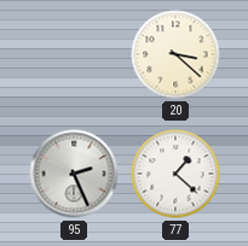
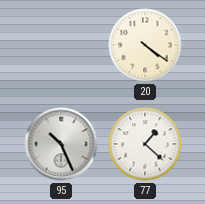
20: 3:22 -> 4:21 (145, 45)
95: 2:26 -> 10:26 (61, 144)
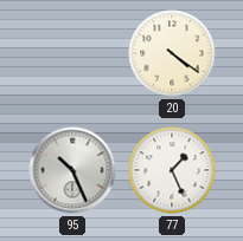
77: 1:22 -> 1:26 (172, 170)
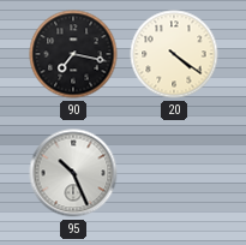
90: none -> 7:17 (73, 54)
77: 1:26 -> none (172, 170)
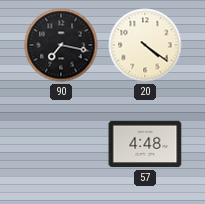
95: 10:26 -> none (73, 173)
57: none -> 4:48 (145, 144)
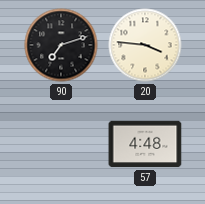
90: 7:17 -> 7:12 (61, 45)
20: 4:21 -> 3:46 (145, 45)
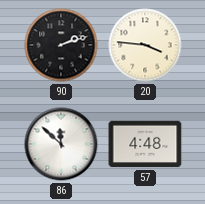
90: 7:12 -> 2:12 (61, 45)
86: none -> 11:52 (61, 144)
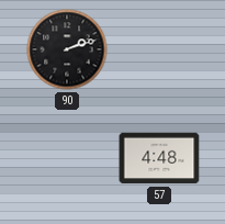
20: 3:46 -> none (145, 45)
86: 11:52 -> none (61, 144)
